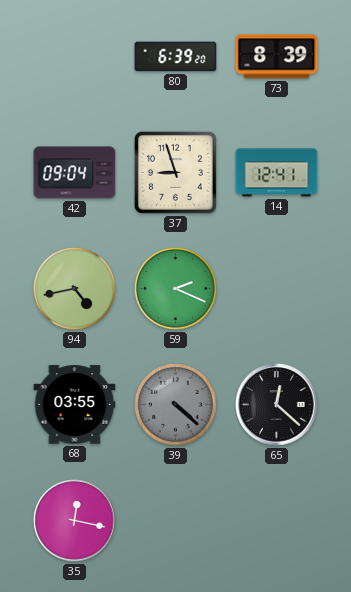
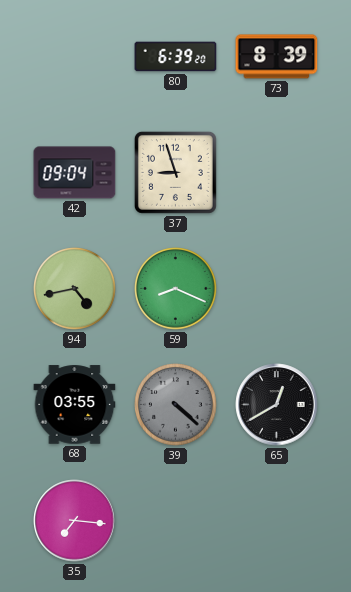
14: 12:41 -> none (277, 173)
59: 2:19 -> 8:19 (176, 289)
65: 12:22 -> 12:40 (277, 405)
35: 12:17 -> 7:16 (75, 521)
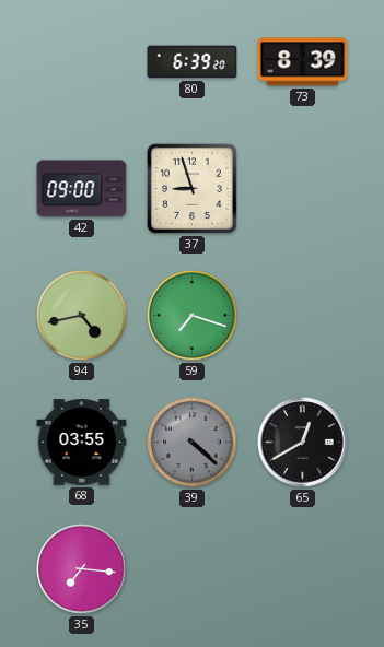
42: 09:04 -> 09:00 (82, 189)
59: 8:19 -> 7:18 (193, 316)
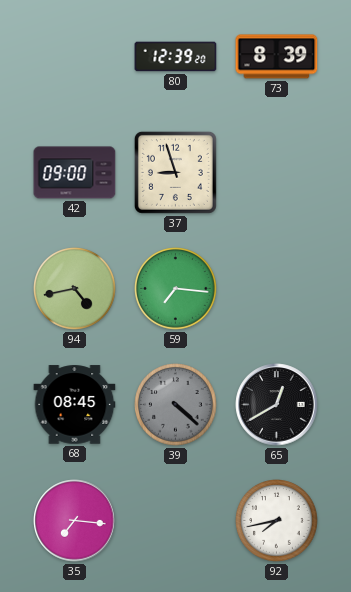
80: 6:39 -> 12:39 (176, 57)
59: 7:18 -> 7:16 (176, 289)
68: 03:55 -> 08:45 (75, 405)
92: none -> 7:43 (277, 521)
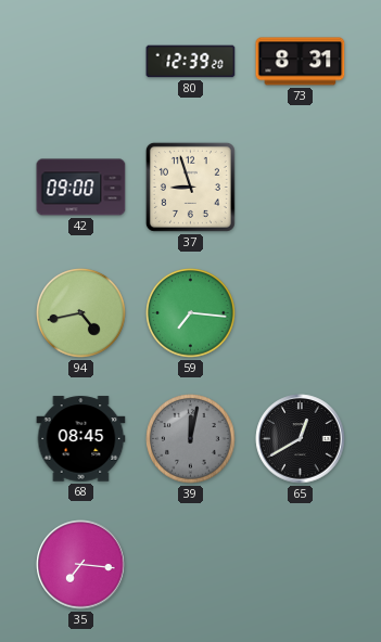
73: 8:39 -> 8:31 (301, 62)
39: 4:22 -> 12:02 (191, 439)
92: 7:43 -> none (277, 521)
